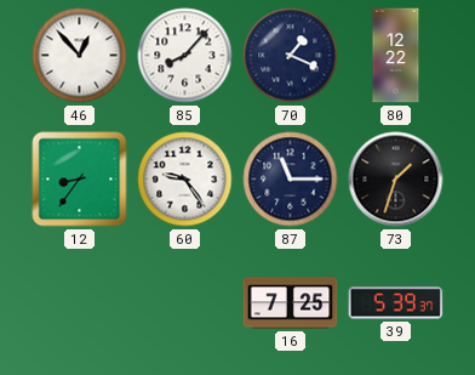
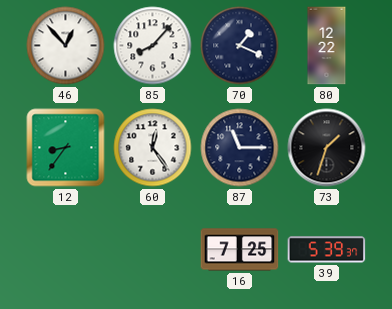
60: 9:24 -> 12:24 (153, 148)
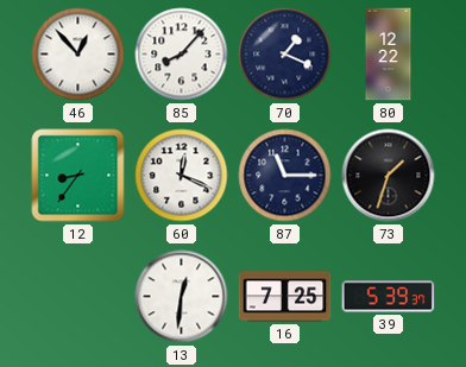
60: 12:24 -> 12:19 (182, 176)
13: none -> 12:31 (182, 297)
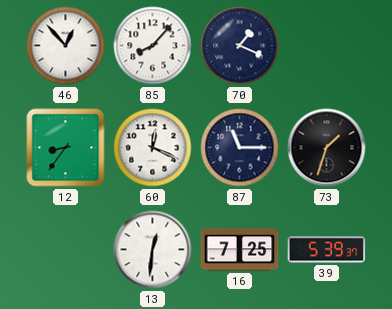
80: 12:22 -> none (389, 55)
